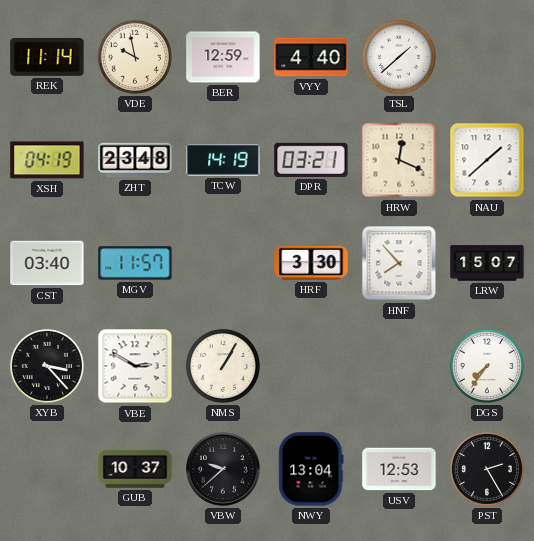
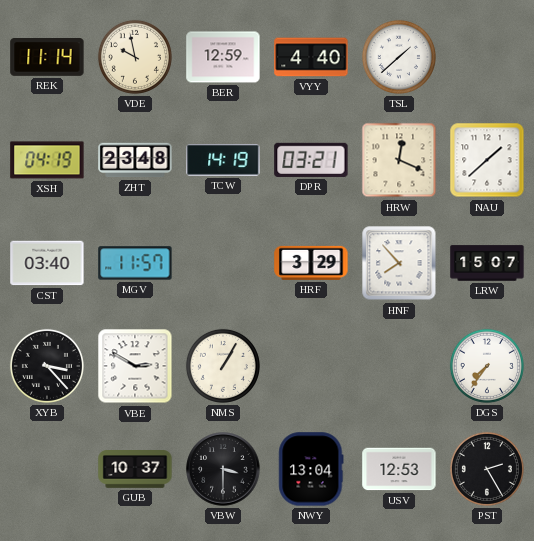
HRF: 3:30 -> 3:29 (311, 263)
VBW: 9:38 -> 3:30 (223, 469)
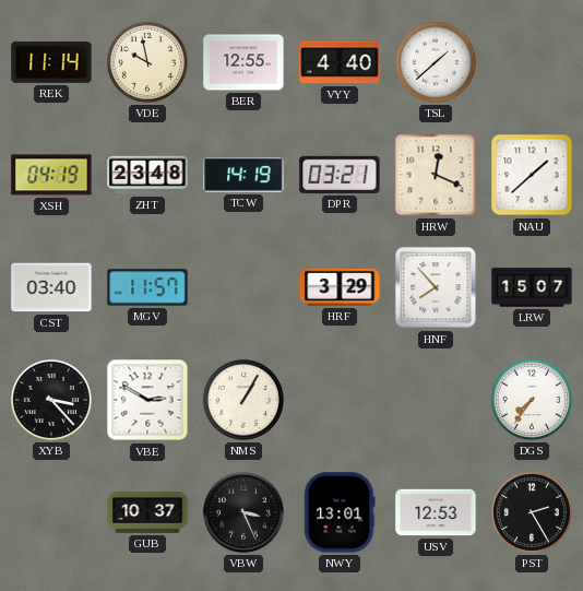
BER: 12:59 -> 12:55 (243, 62)
VBW: 3:30 -> 3:26 (243, 512)
NWY: 13:04 -> 13:01 (340, 512)
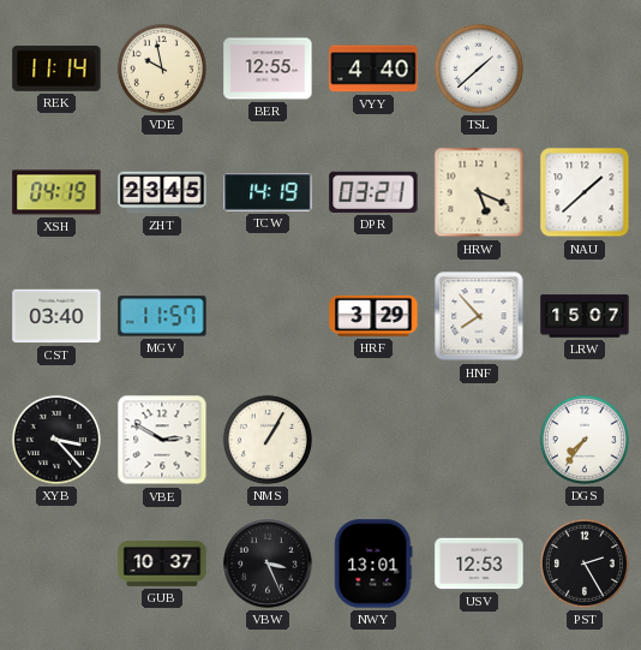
ZHT: 23:48 -> 23:45 (162, 192)
HRW: 12:19 -> 5:19 (479, 192)
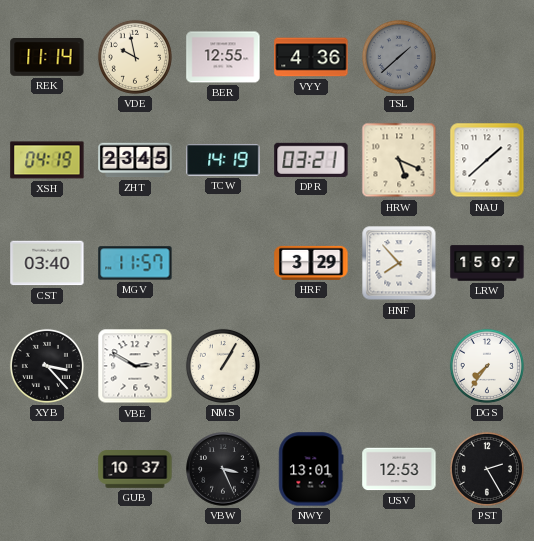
VYY: 4:40 -> 4:36 (311, 57)
TSL dial: white -> grey (399, 57)
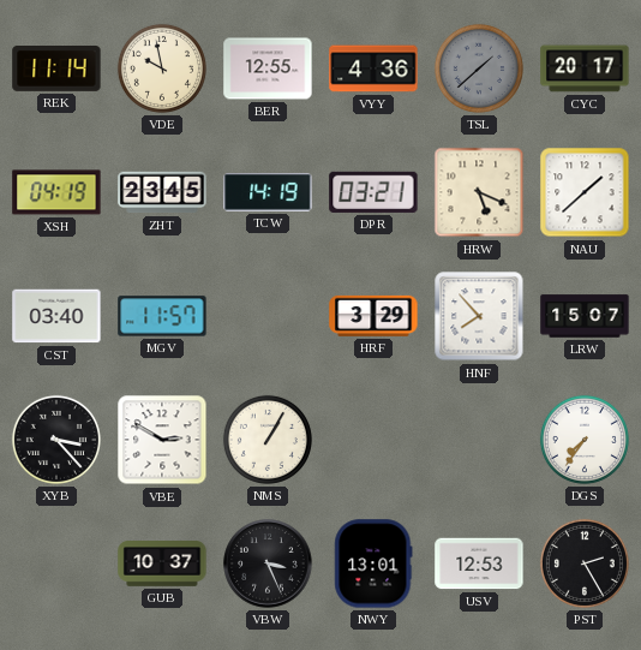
CYC: none -> 20:17 (585, 68)
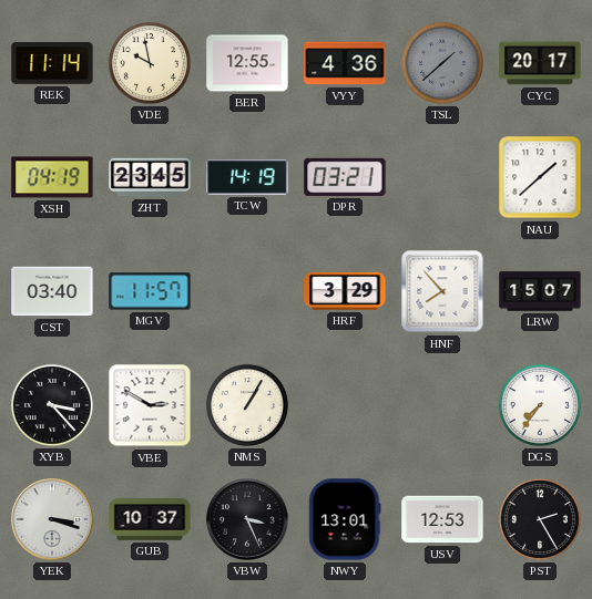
HRW: 5:19 -> none (479, 192)
YEK: none -> 3:18 (52, 519)
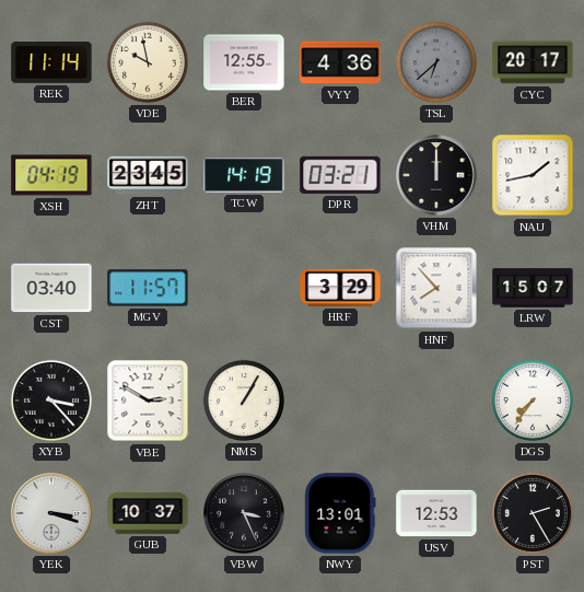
TSL: 1:38 -> 6:38 (436, 62)
VHM: none -> 12:00 (436, 175)
NAU: 1:38 -> 1:43 (533, 175)
